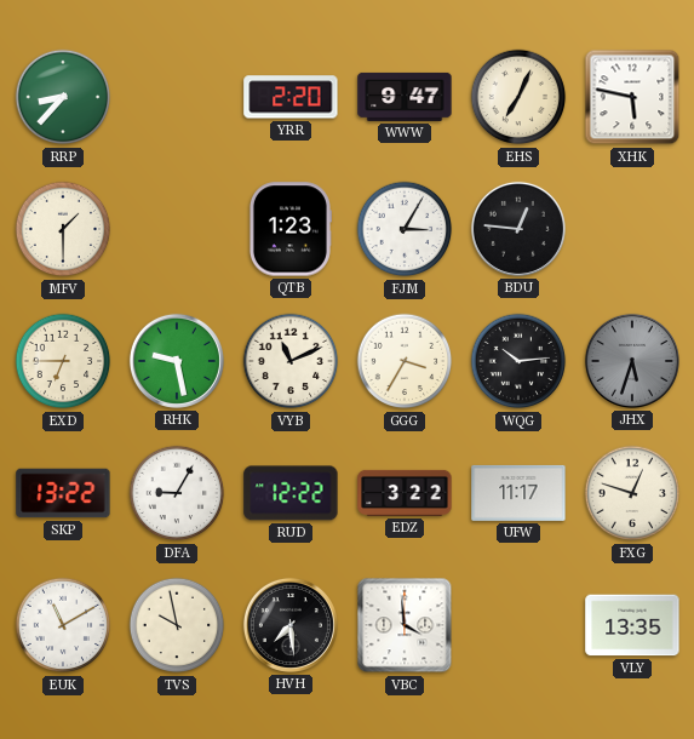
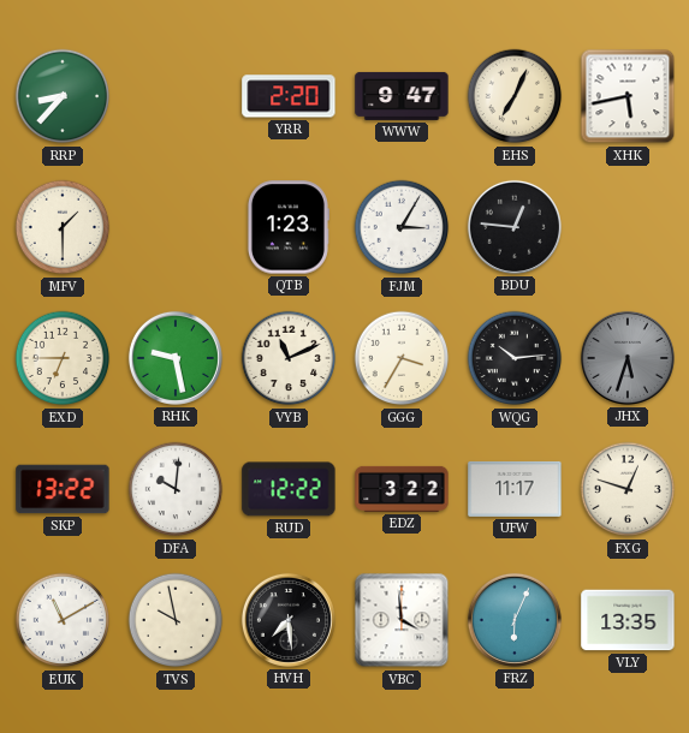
XHK: 5:47 -> 5:43 (628, 96)
DFA: 9:05 -> 10:01 (176, 489)
FRZ: none -> 6:04 (515, 620)
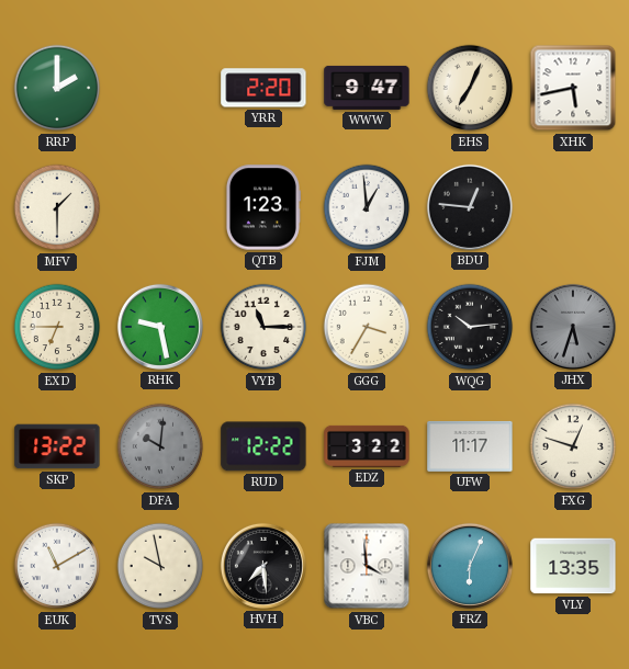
RRP: 8:37 -> 2:00 (57, 88)
FJM: 3:05 -> 12:59 (367, 207)
VYB: 11:11 -> 11:15 (263, 327)
DFA dial: white -> grey (160, 446)
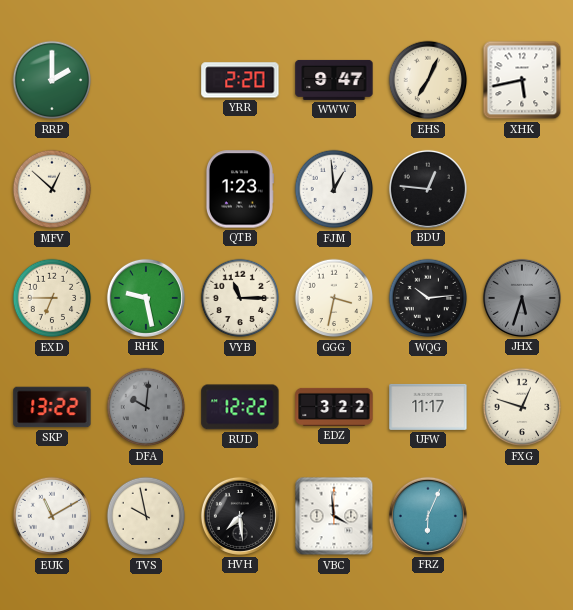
MFV: 1:30 -> 12:52 (52, 189)
GGG: 3:35 -> 3:32 (334, 298)
VLY: 13:35 -> none (573, 566)
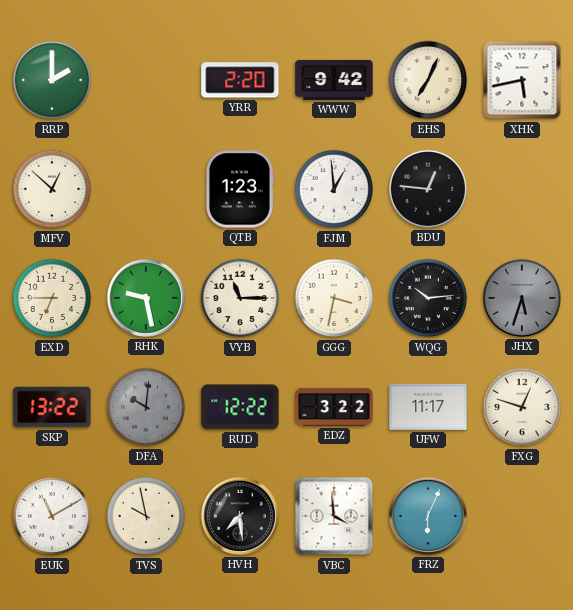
WWW: 9:47 -> 9:42 (334, 80)
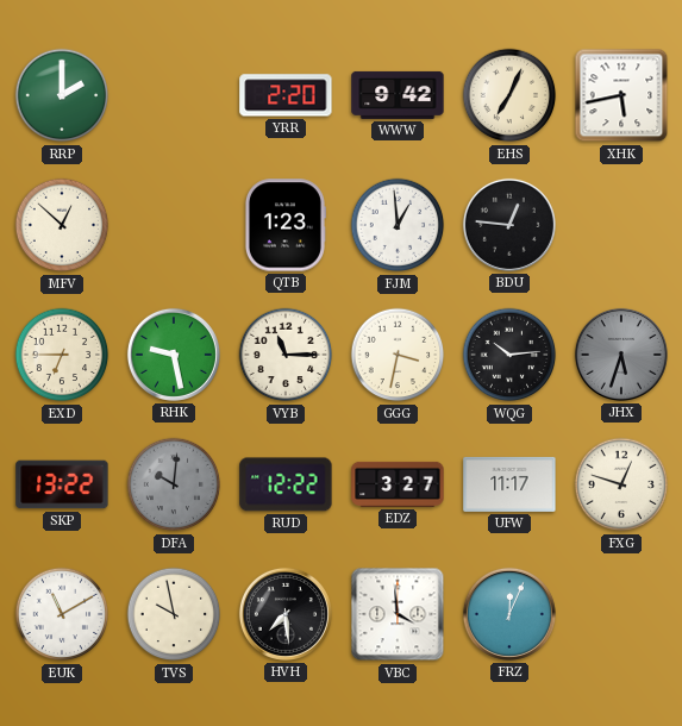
EDZ: 3:22 -> 3:27 (398, 484)
FRZ: 6:04 -> 12:04 (509, 614)
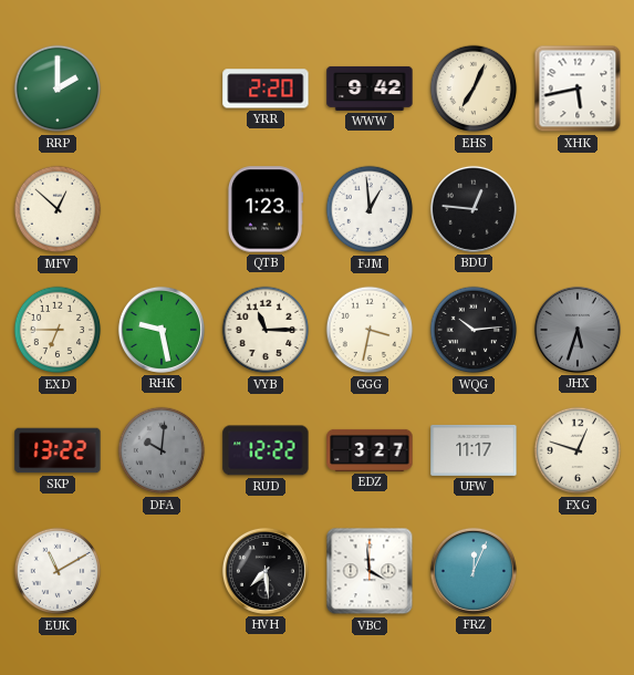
TVS: 9:58 -> none (174, 614)
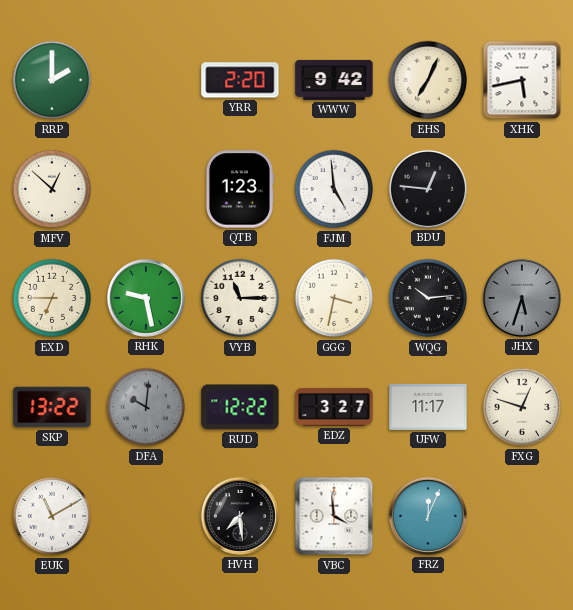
FJM: 12:59 -> 4:59 (334, 189)
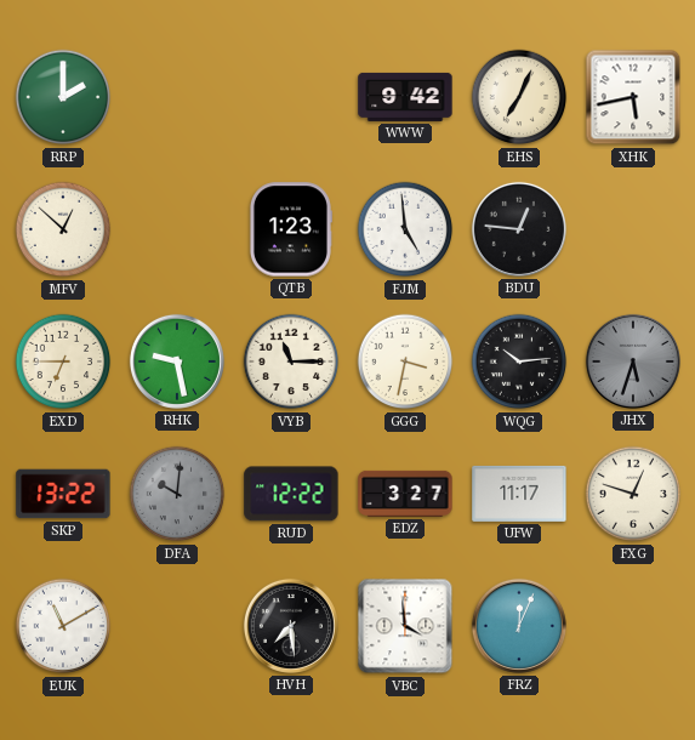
YRR: 2:20 -> none (240, 80)
